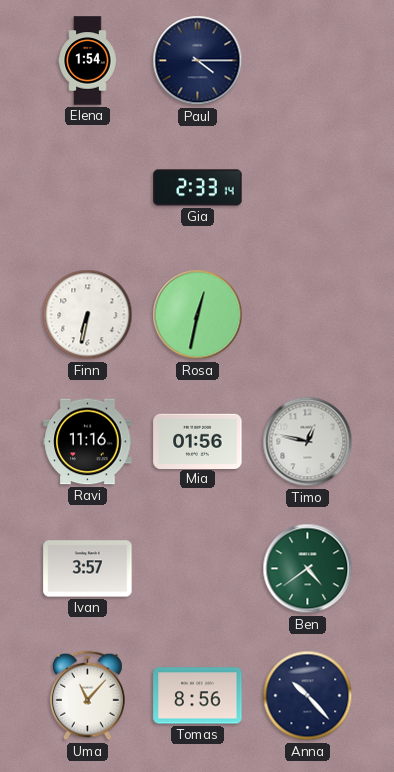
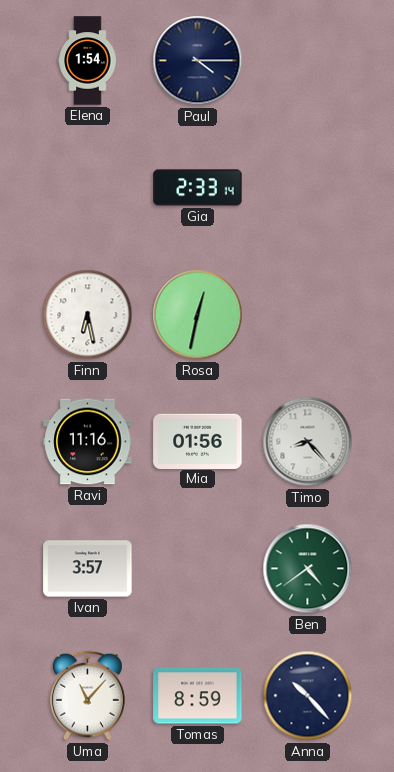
Finn: 6:32 -> 6:28 (88, 315)
Timo: 12:47 -> 8:23 (308, 442)
Tomas: 8:56 -> 8:59 (198, 696)
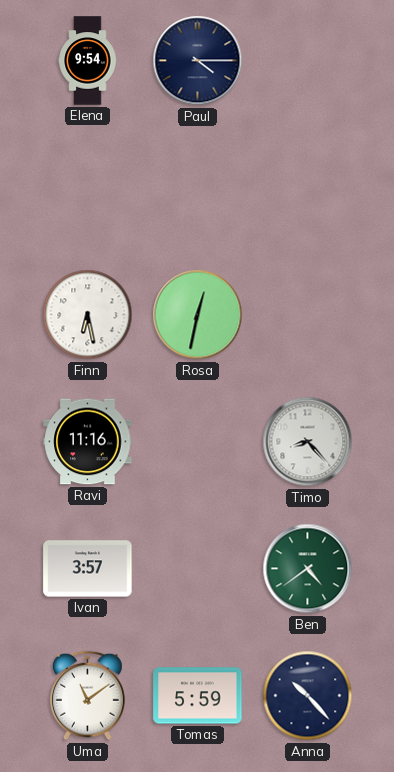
Elena: 1:54 -> 9:54 (88, 61)
Gia: 2:33 -> none (198, 188)
Mia: 01:56 -> none (198, 441)
Uma: 11:07 -> 11:09 (87, 696)
Tomas: 8:59 -> 5:59 (198, 696)
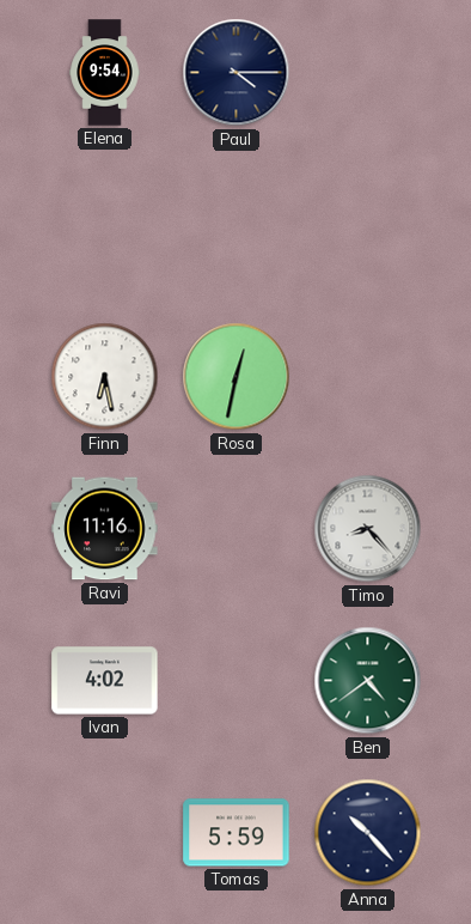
Ivan: 3:57 -> 4:02 (105, 681)
Uma: 11:09 -> none (87, 696)
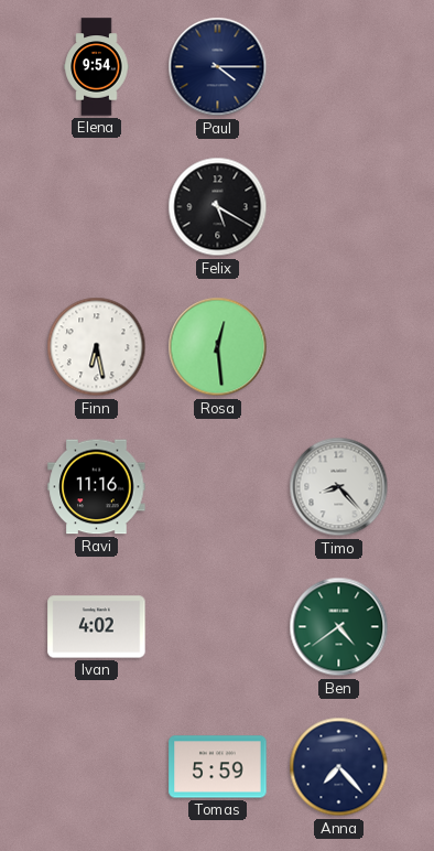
Felix: none -> 5:20 (218, 207)
Rosa: 12:32 -> 12:29 (218, 347)
Anna: 10:23 -> 7:23 (339, 767)
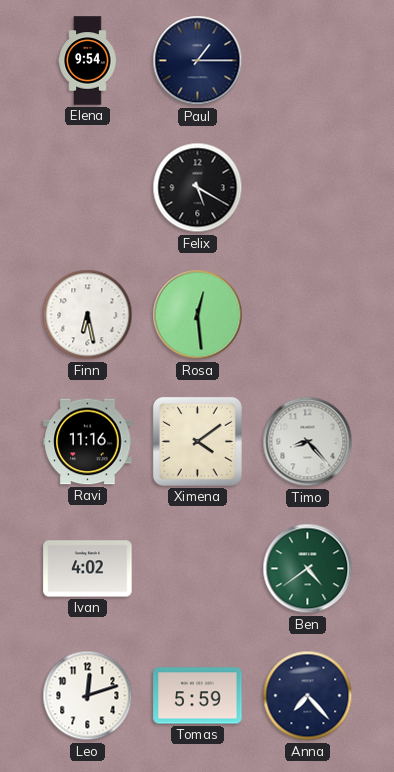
Paul: 4:15 -> 1:15 (198, 61)
Ximena: none -> 4:09 (197, 441)
Leo: none -> 12:12 (88, 696)
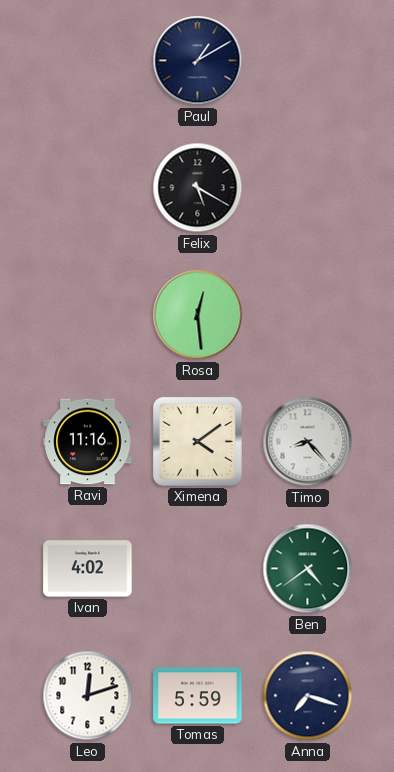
Elena: 9:54 -> none (88, 61)
Paul: 1:15 -> 1:10 (198, 61)
Finn: 6:28 -> none (88, 315)
Anna: 7:23 -> 7:18 (308, 696)
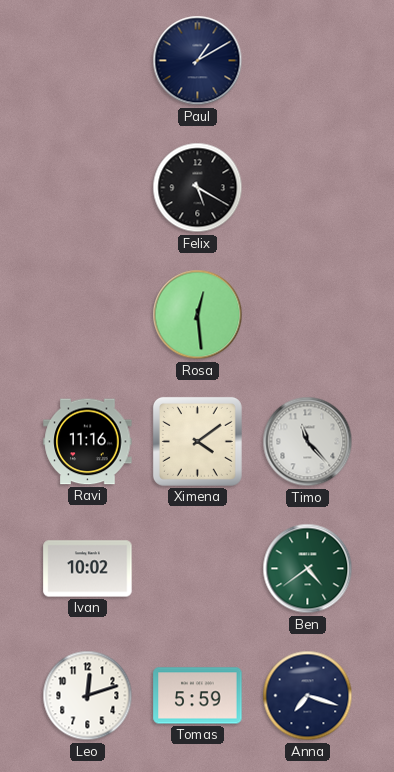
Timo: 8:23 -> 11:23 (308, 442)
Ivan: 4:02 -> 10:02 (88, 569)
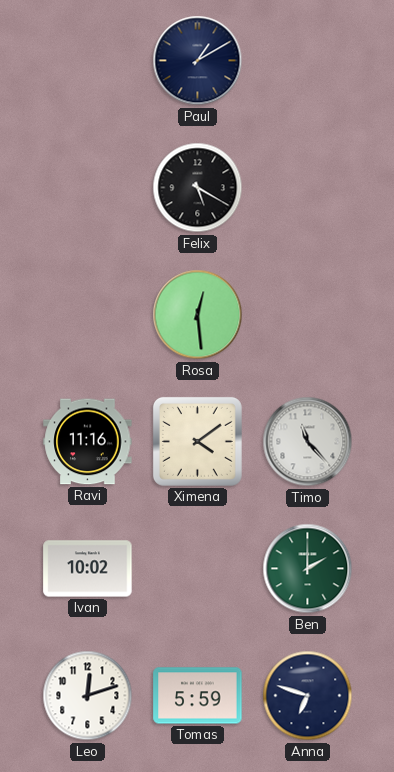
Ben: 4:39 -> 2:00 (308, 569)
Anna: 7:18 -> 6:48 (308, 696)
